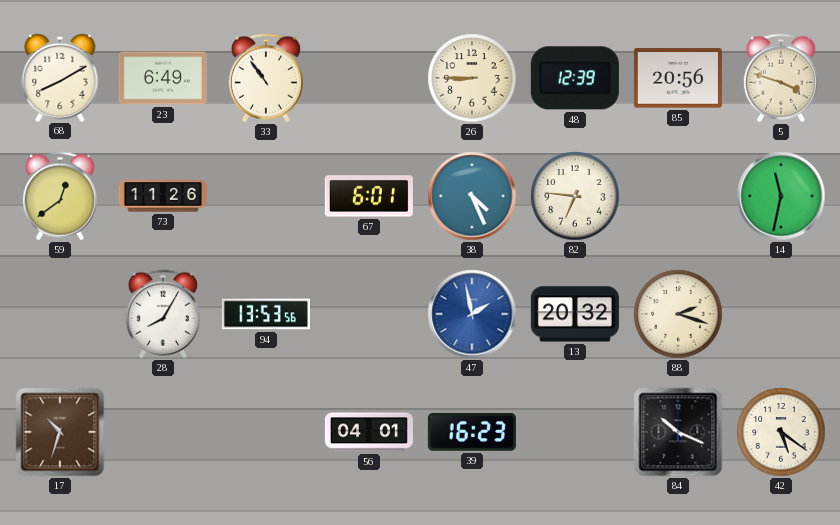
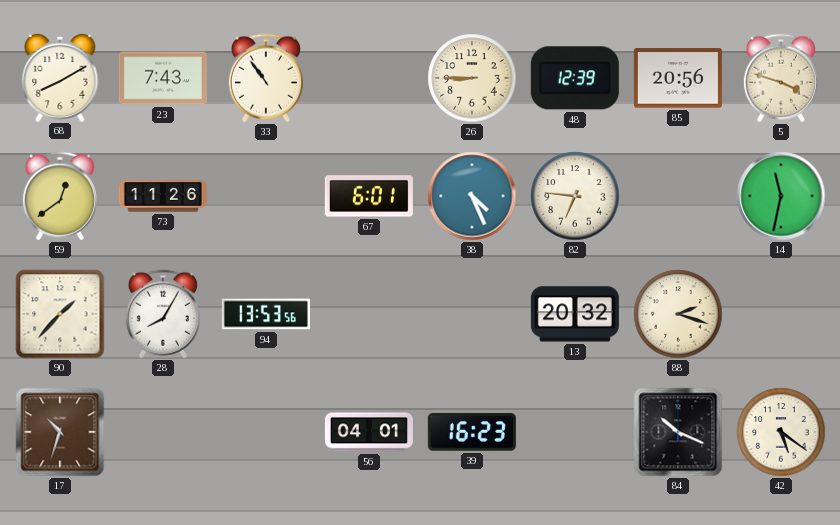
23: 6:49 -> 7:43 (163, 78)
90: none -> 1:37 (60, 314)
47: 1:58 -> none (472, 314)
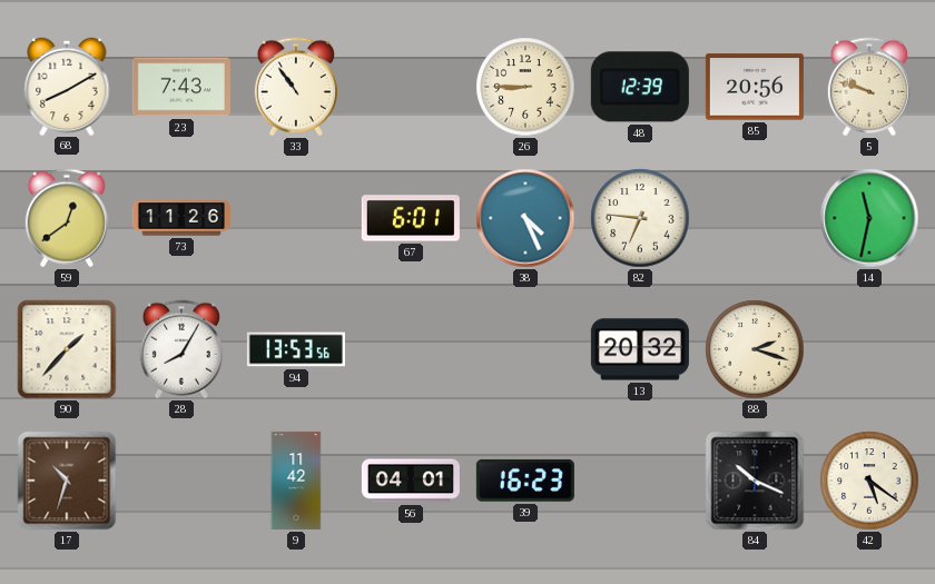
5: 3:48 -> 9:48 (869, 87)
9: none -> 11:42 (296, 481)
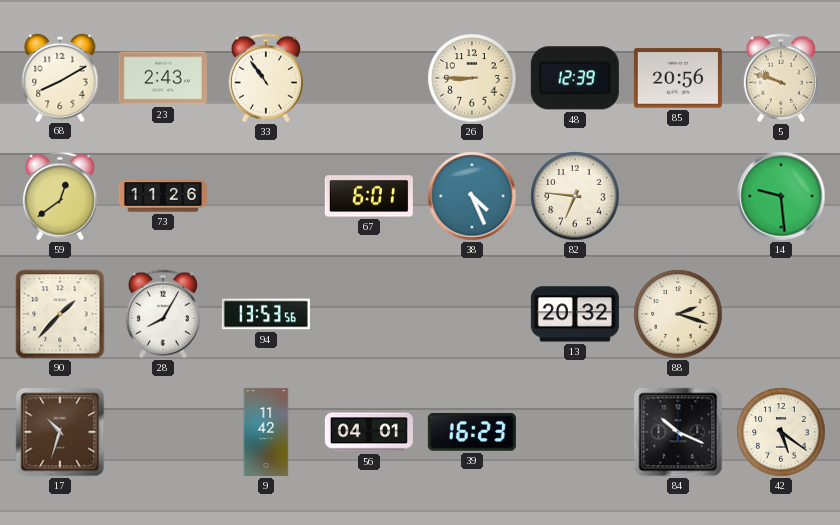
23: 7:43 -> 2:43 (163, 78)
14: 11:32 -> 9:29 (781, 196)
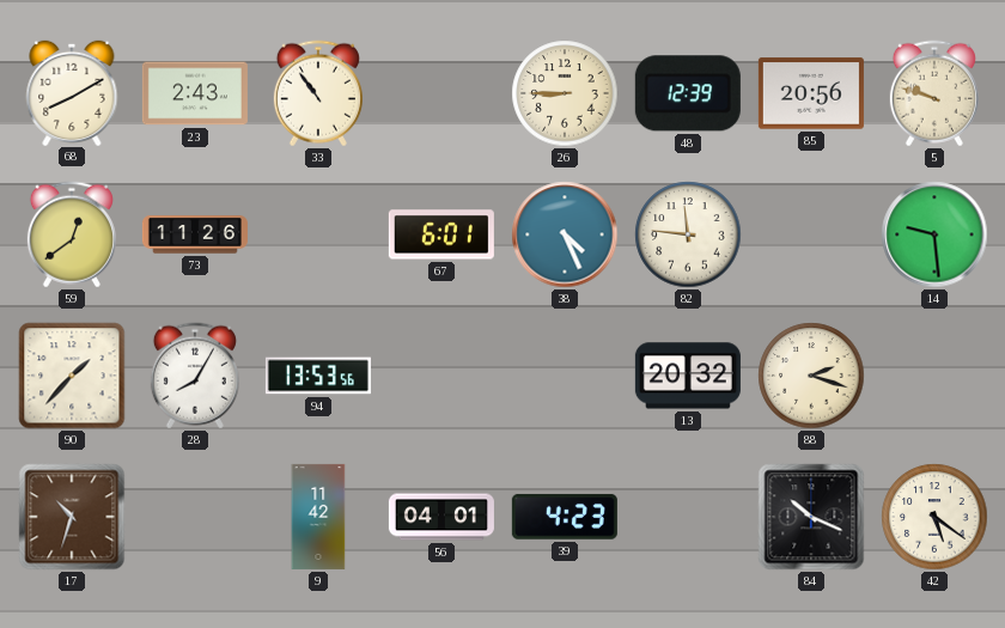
82: 6:46 -> 11:46 (688, 234)
39: 16:23 -> 4:23 (565, 517)
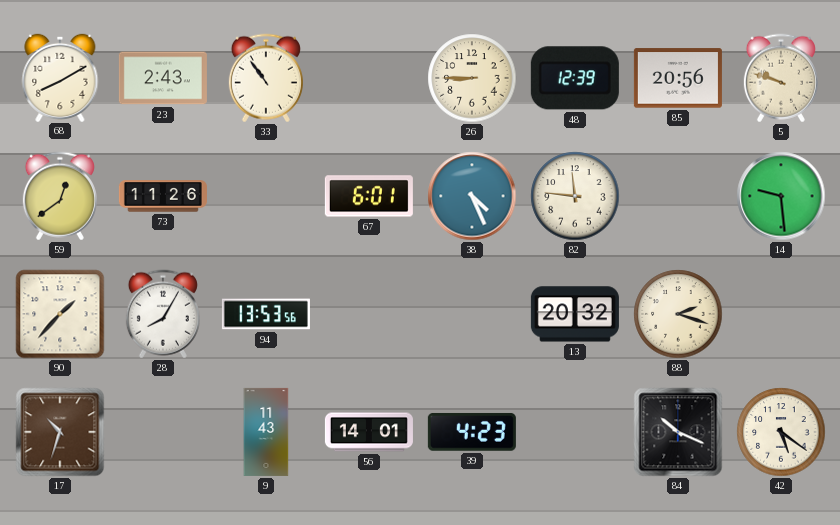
9: 11:42 -> 11:43 (266, 432)
56: 04:01 -> 14:01 (369, 432)
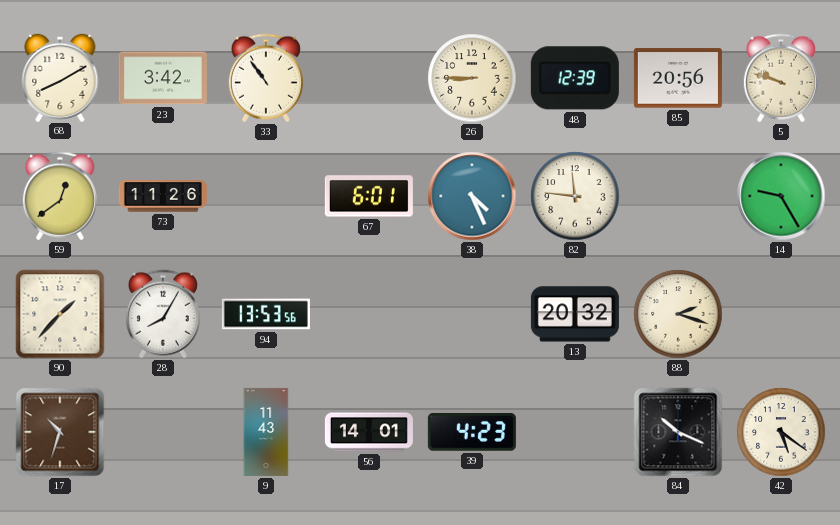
23: 2:43 -> 3:42 (163, 78)
14: 9:29 -> 9:25 (781, 196)
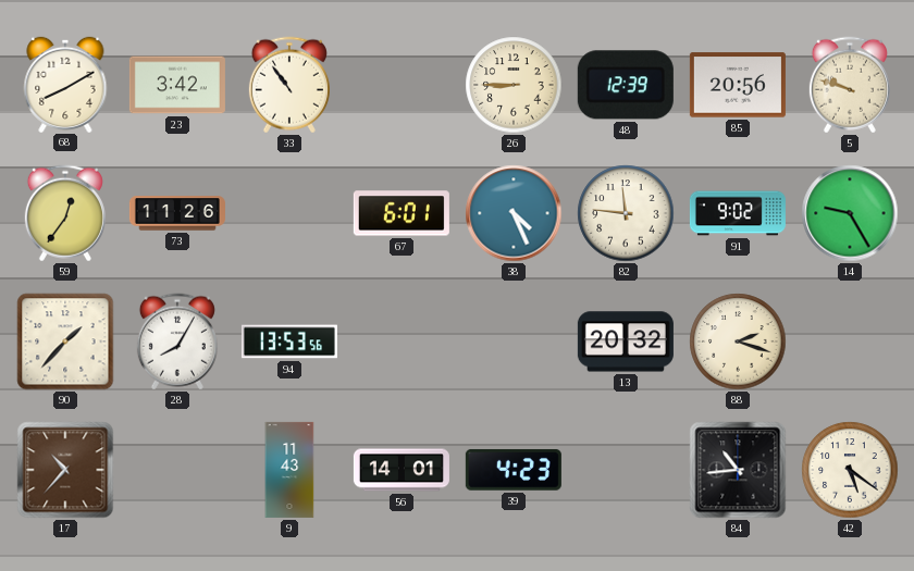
59: 12:39 -> 12:36 (65, 213)
91: none -> 9:02 (738, 213)
17: 10:33 -> 10:37 (65, 470)
84: 10:19 -> 10:44 (738, 470)
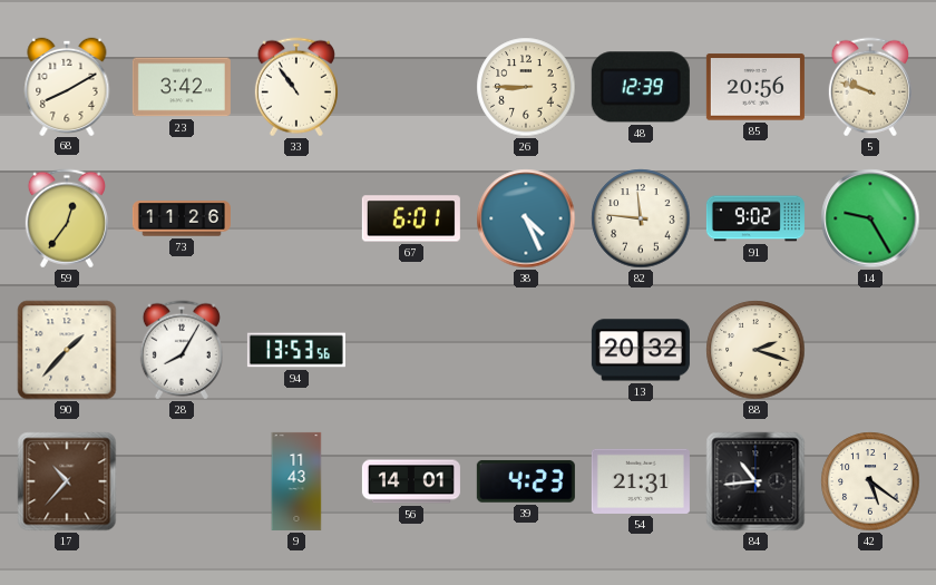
54: none -> 21:31 (641, 481)
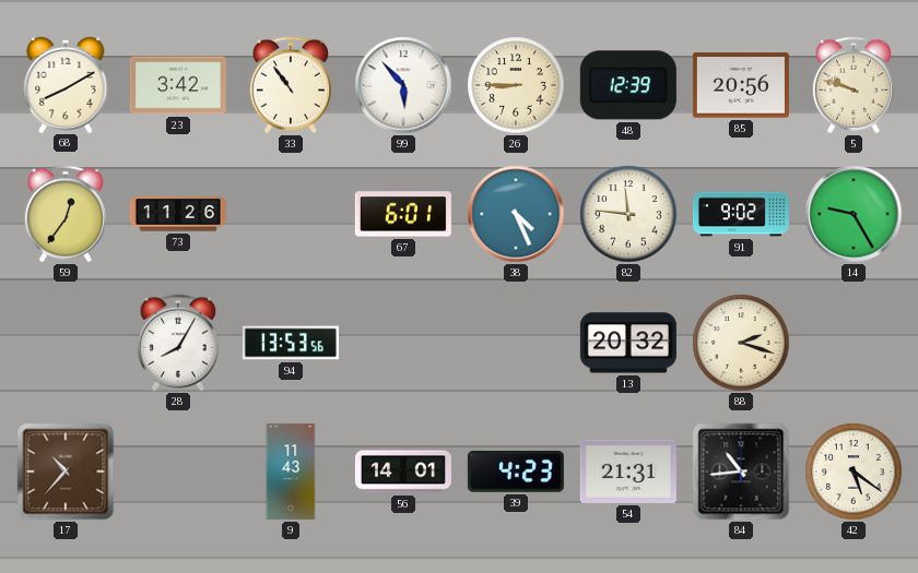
99: none -> 5:53 (403, 85)
90: 1:37 -> none (67, 350)
